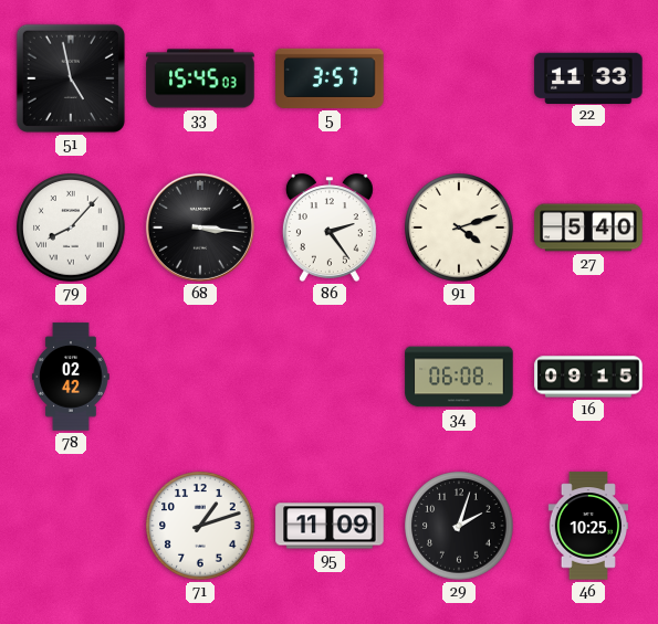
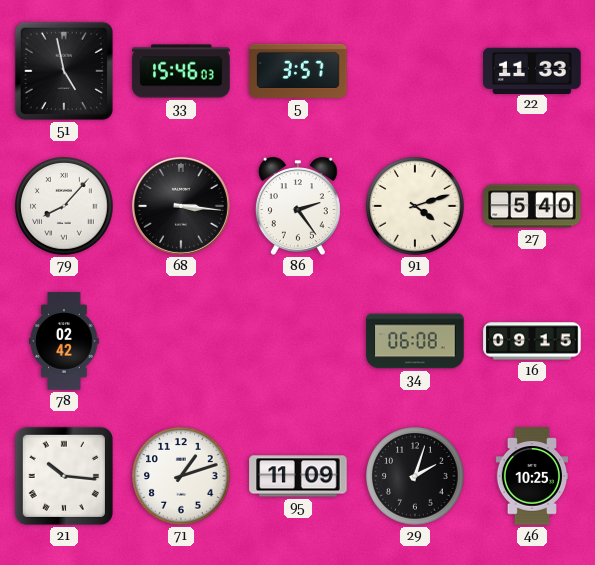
33: 15:45 -> 15:46 (181, 71)
21: none -> 10:16 (64, 476)
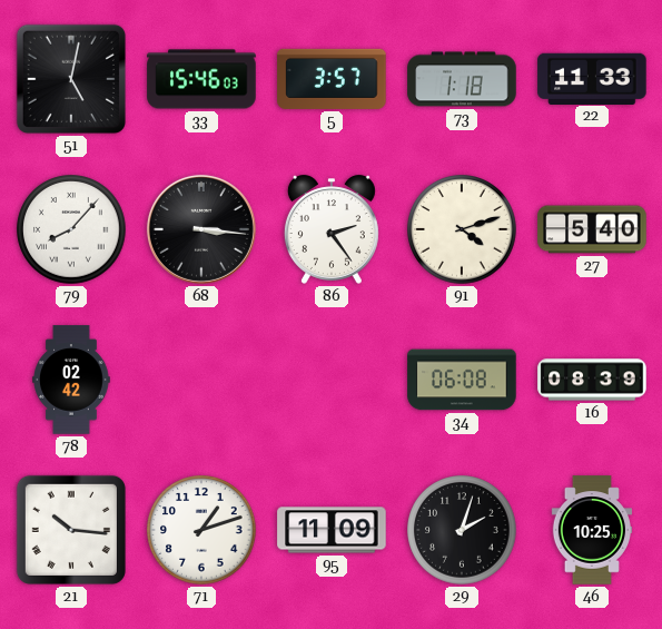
51: 4:58 -> 5:02 (71, 79)
73: none -> 1:18 (462, 79)
16: 09:15 -> 08:39 (592, 380)
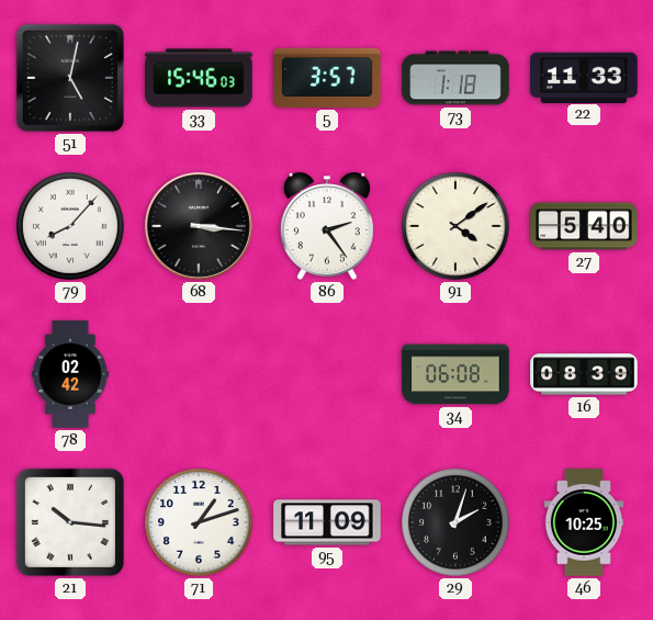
91: 4:12 -> 4:09 (455, 226)
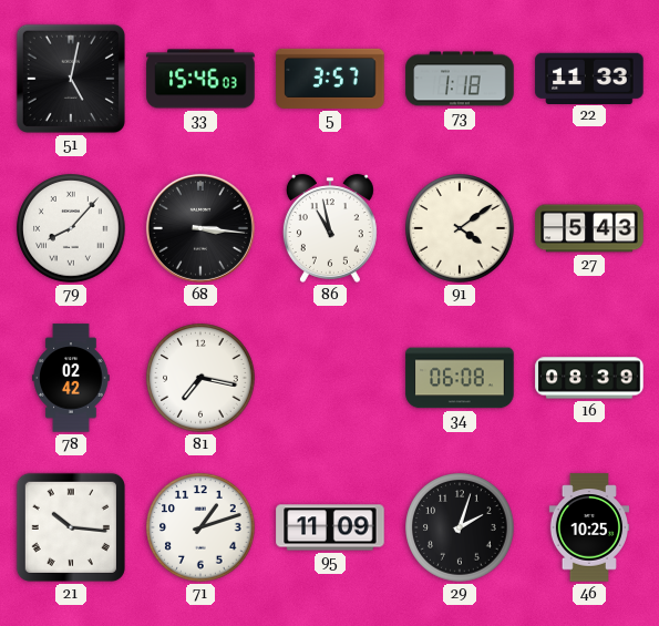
86: 2:24 -> 10:58 (330, 228)
27: 5:40 -> 5:43 (589, 228)
81: none -> 7:17 (200, 378)
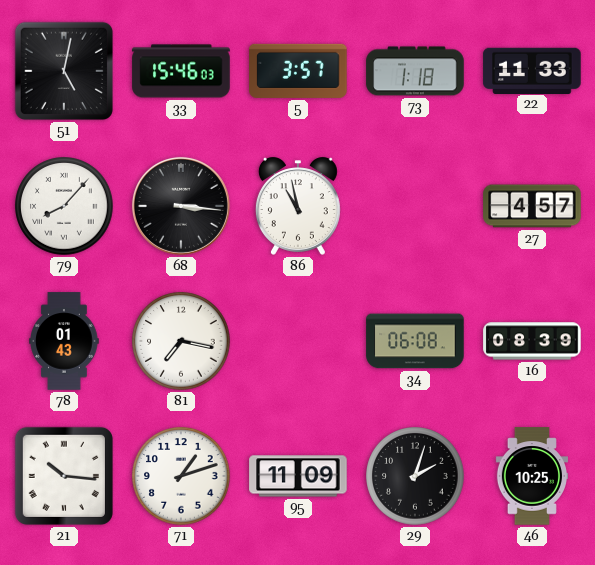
91: 4:09 -> none (460, 228)
27: 5:43 -> 4:57 (532, 206)
78: 02:42 -> 01:43 (64, 341)
